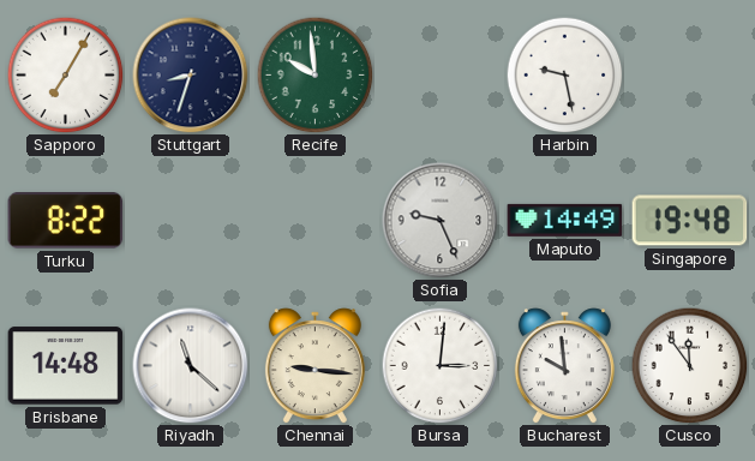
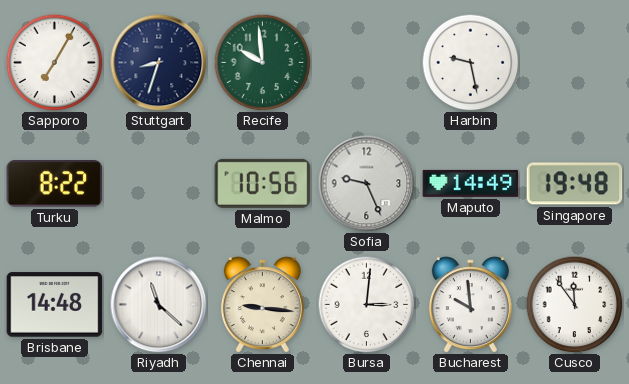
Malmo: none -> 10:56 (263, 183)
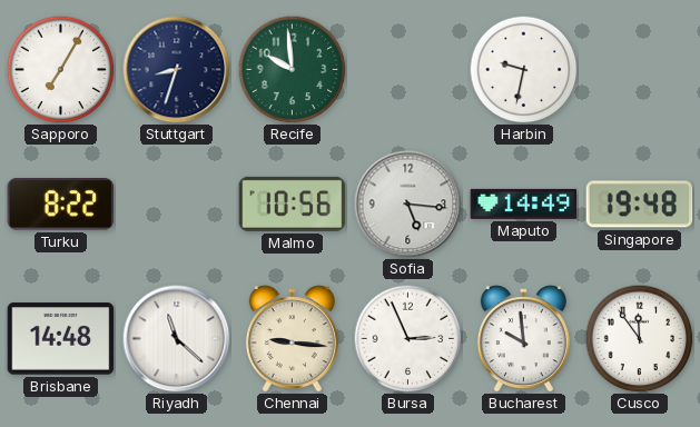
Harbin: 9:28 -> 9:32 (523, 69)
Sofia: 9:26 -> 5:16 (408, 205)
Bursa: 3:01 -> 2:56 (407, 338)
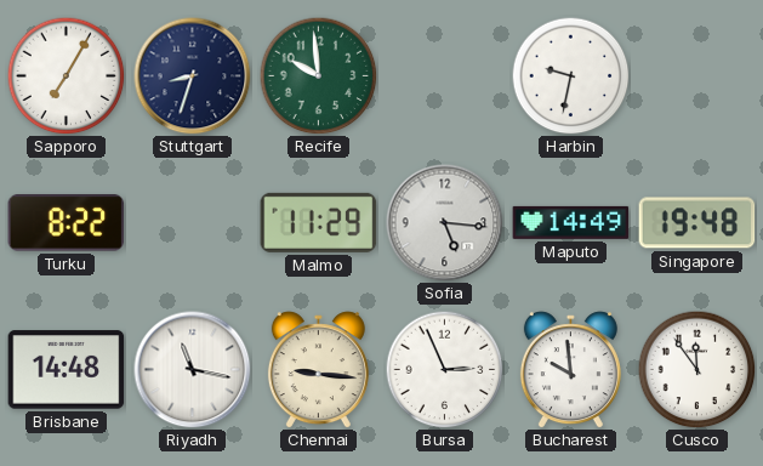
Malmo: 10:56 -> 11:29 (319, 222)
Riyadh: 11:22 -> 11:17 (193, 370)
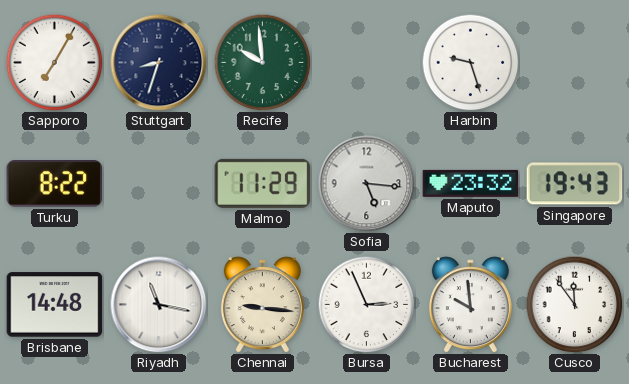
Harbin: 9:32 -> 9:27 (470, 62)
Maputo: 14:49 -> 23:32 (471, 183)
Singapore: 19:48 -> 19:43 (575, 184)
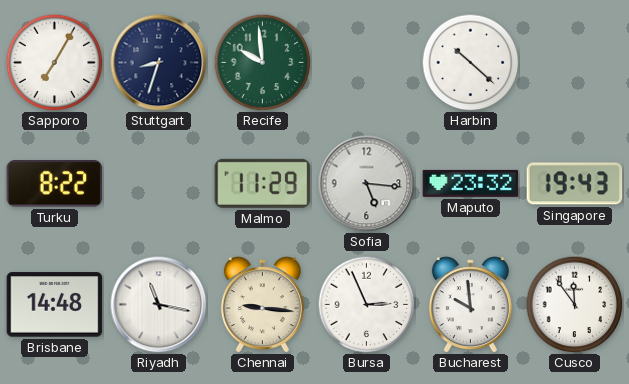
Harbin: 9:27 -> 10:22 (470, 62)
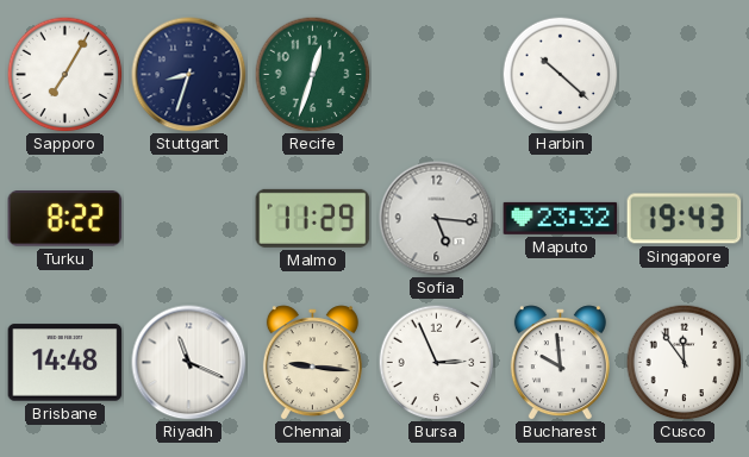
Recife: 9:59 -> 12:33 (312, 74)
Riyadh: 11:17 -> 11:19 (189, 363)
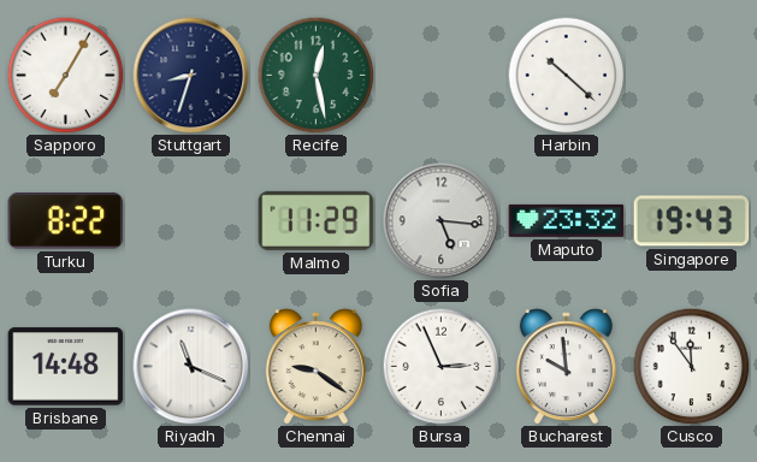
Recife: 12:33 -> 12:28 (315, 75)
Chennai: 9:16 -> 9:21 (315, 367)
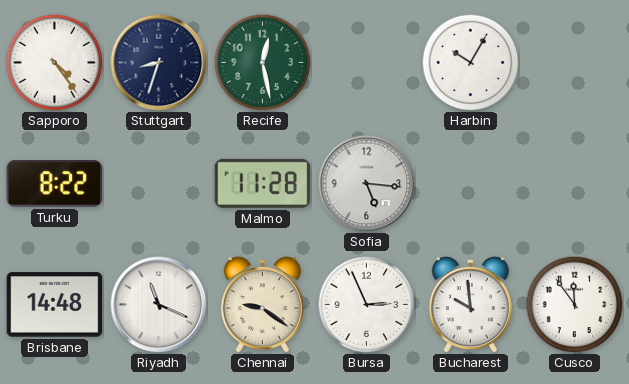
Sapporo: 7:05 -> 4:24 (54, 62)
Harbin: 10:22 -> 10:05 (470, 62)
Malmo: 11:29 -> 11:28 (263, 183)
Maputo: 23:32 -> none (567, 220)
Singapore: 19:43 -> none (692, 221)
